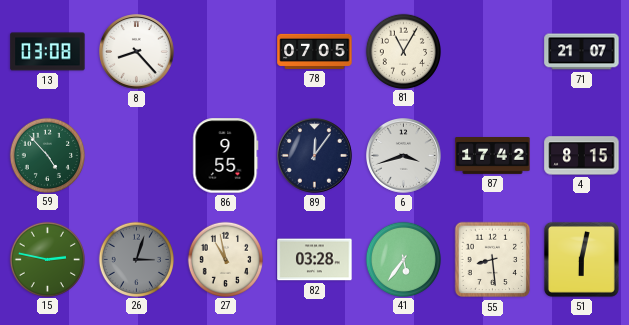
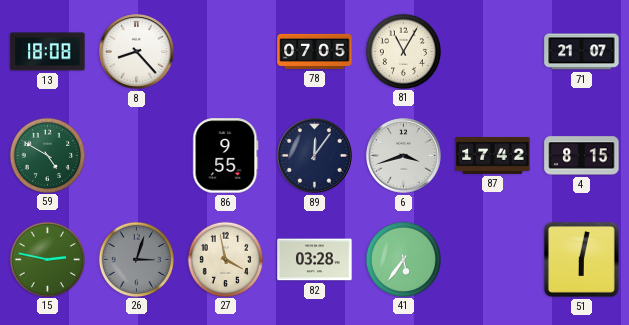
13: 03:08 -> 18:08 (48, 52)
59: 4:53 -> 4:50 (47, 155)
27: 10:58 -> 3:58 (225, 259)
55: 8:29 -> none (493, 260)
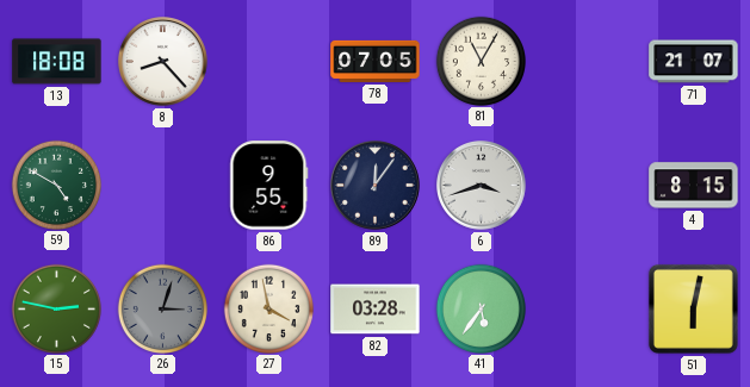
87: 17:42 -> none (493, 156)
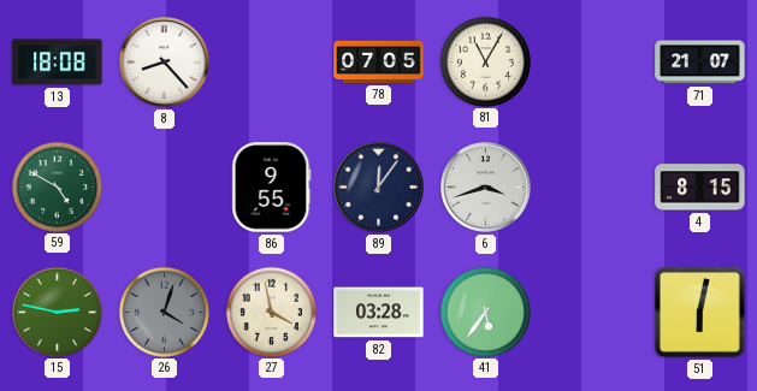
26: 3:03 -> 4:03 (164, 312)
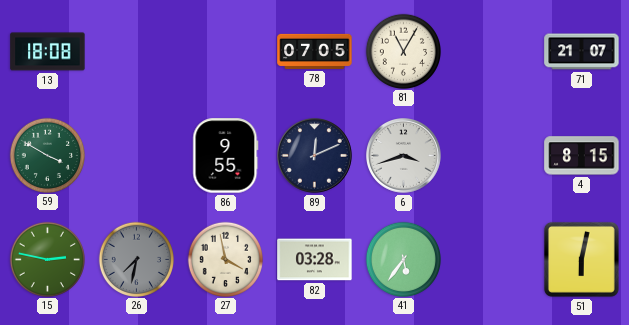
8: 8:23 -> none (165, 63)
59: 4:50 -> 3:50 (47, 155)
89: 12:06 -> 12:11 (315, 156)
26: 4:03 -> 7:32 (136, 259)
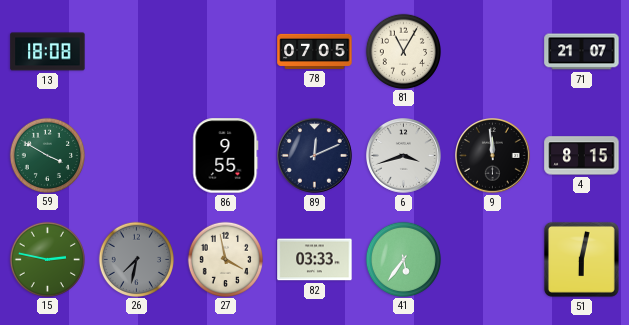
9: none -> 11:59 (493, 156)
82: 03:28 -> 03:33 (315, 260)
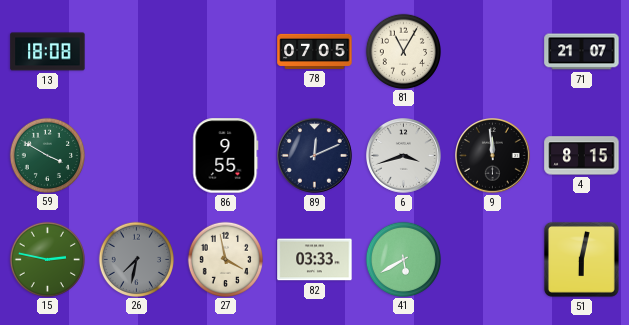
41: 5:36 -> 5:40 (403, 259)
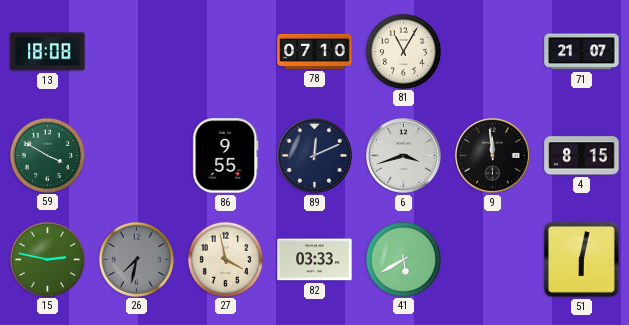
78: 07:05 -> 07:10 (315, 51)
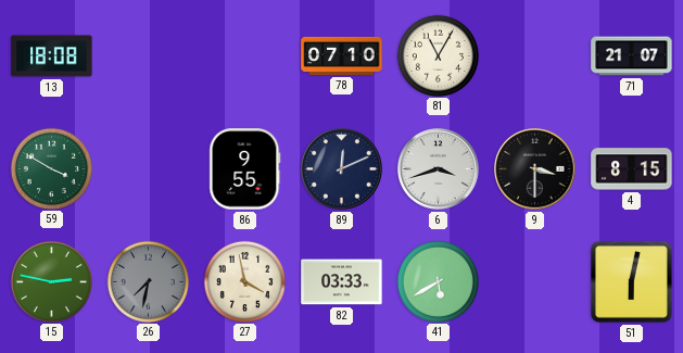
9: 11:59 -> 3:30 (535, 169)
